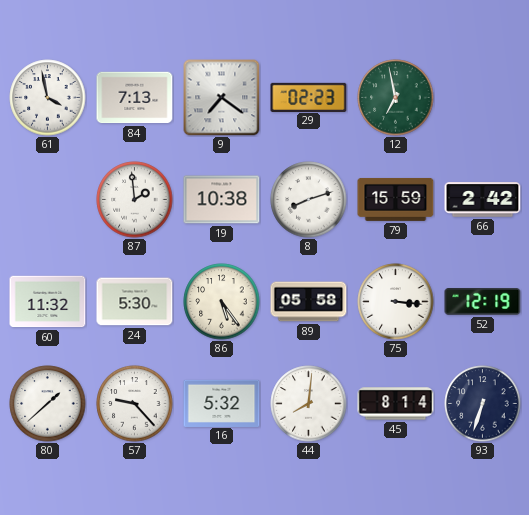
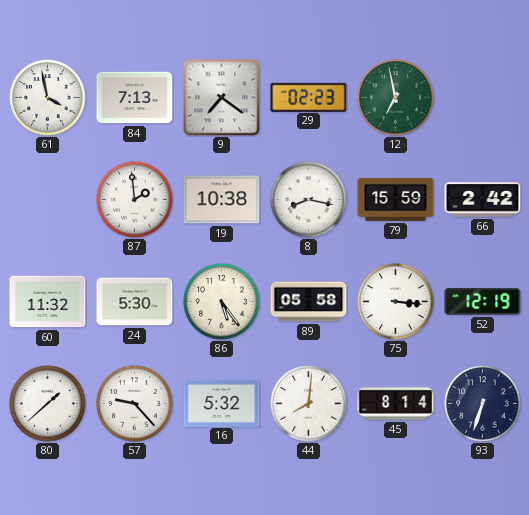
8: 8:12 -> 8:17 (309, 200)
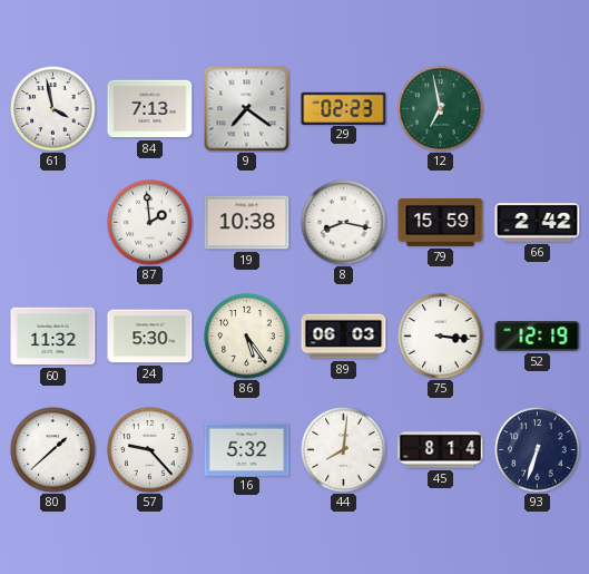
89: 05:58 -> 06:03 (344, 337)
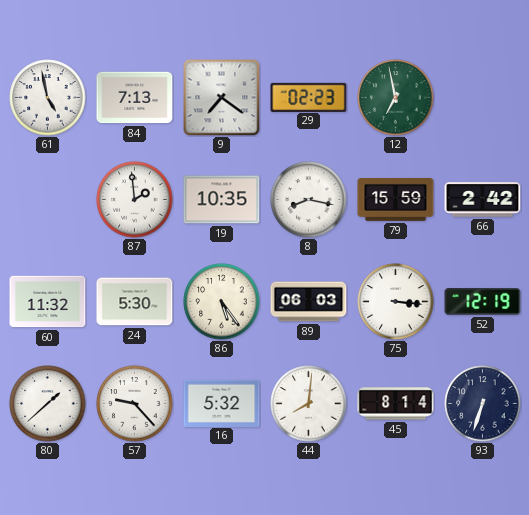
61: 3:58 -> 4:58 (48, 98)
19: 10:38 -> 10:35 (222, 200)
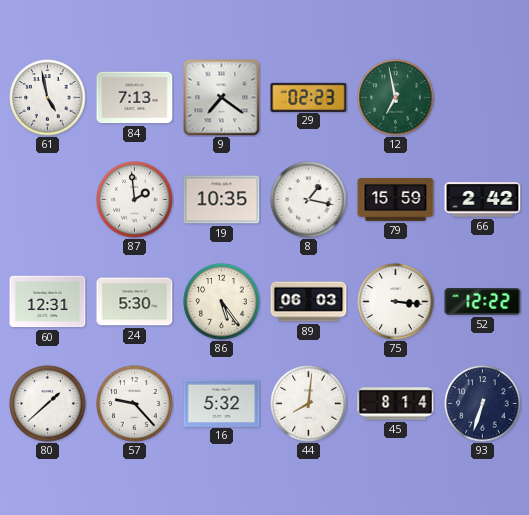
8: 8:17 -> 1:17 (309, 200)
60: 11:32 -> 12:31 (48, 302)
52: 12:19 -> 12:22 (483, 302)
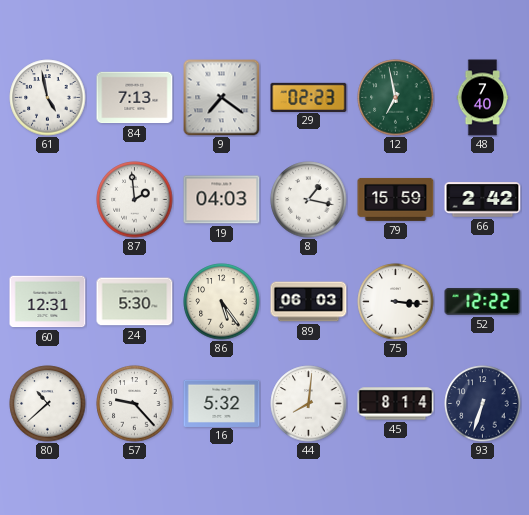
48: none -> 7:40 (483, 98)
19: 10:35 -> 04:03 (222, 200)
80: 1:38 -> 10:38 (48, 404)
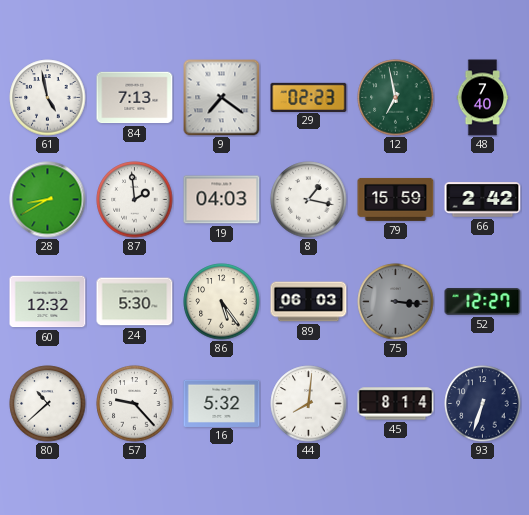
28: none -> 8:40 (48, 200)
60: 12:31 -> 12:32 (48, 302)
75 dial: white -> grey (396, 302)
52: 12:22 -> 12:27 (483, 302)
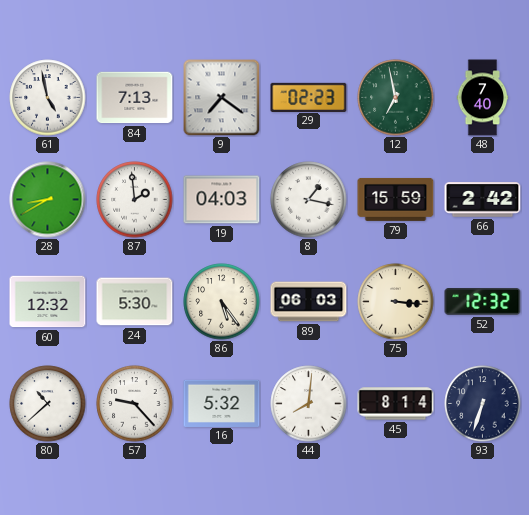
75 dial: grey -> cream (396, 302)
52: 12:27 -> 12:32 (483, 302)
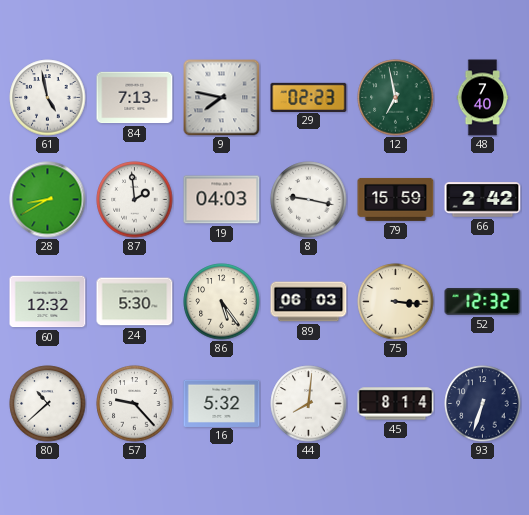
9: 7:21 -> 7:47 (222, 98)
8: 1:17 -> 9:17 (309, 200)
